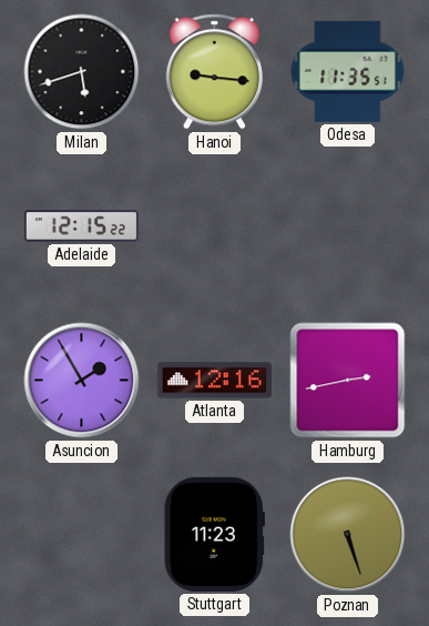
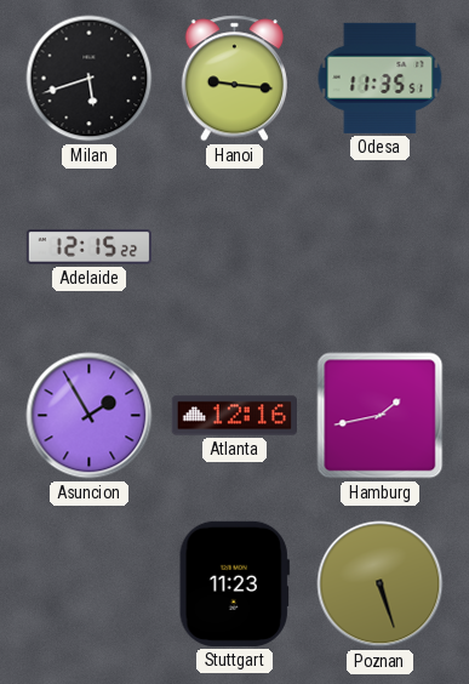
Hamburg: 2:43 -> 1:43 (381, 416)
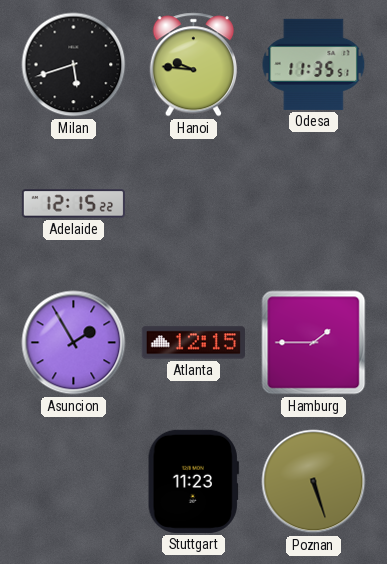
Hanoi: 9:16 -> 9:46 (193, 65)
Atlanta: 12:16 -> 12:15 (193, 343)
Hamburg: 1:43 -> 1:45 (314, 343)
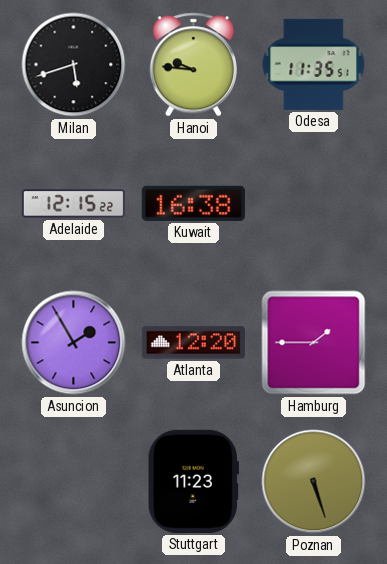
Kuwait: none -> 16:38 (193, 203)
Atlanta: 12:15 -> 12:20 (193, 343)
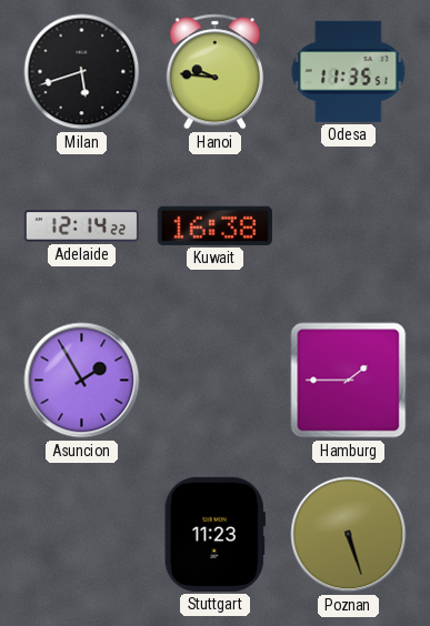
Adelaide: 12:15 -> 12:14 (81, 226)
Atlanta: 12:20 -> none (193, 343)
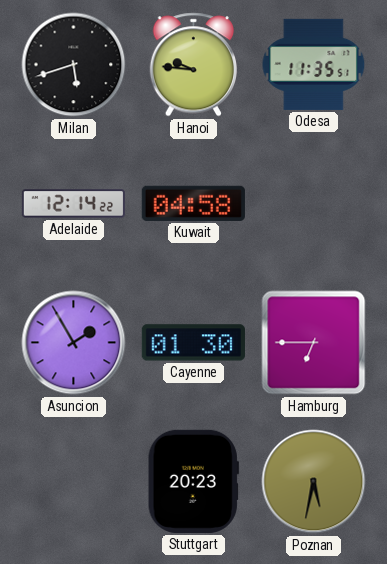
Kuwait: 16:38 -> 04:58 (193, 203)
Cayenne: none -> 01:30 (193, 343)
Hamburg: 1:45 -> 6:45 (314, 343)
Stuttgart: 11:23 -> 20:23 (193, 481)
Poznan: 5:27 -> 5:32 (314, 482)
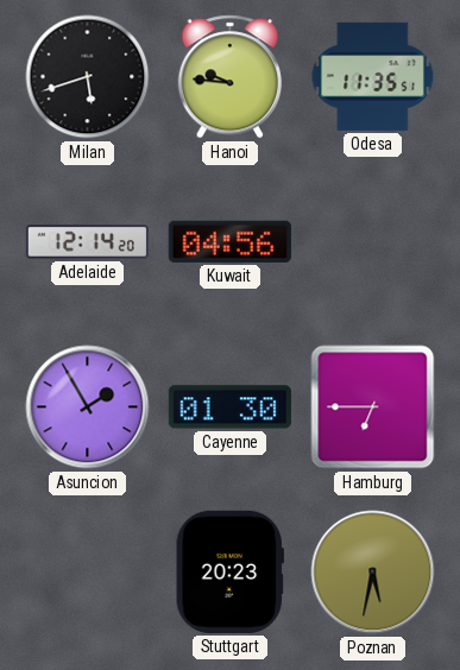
Adelaide: 12:14:22 -> 12:14:20 (87, 242)
Kuwait: 04:58 -> 04:56 (229, 241)
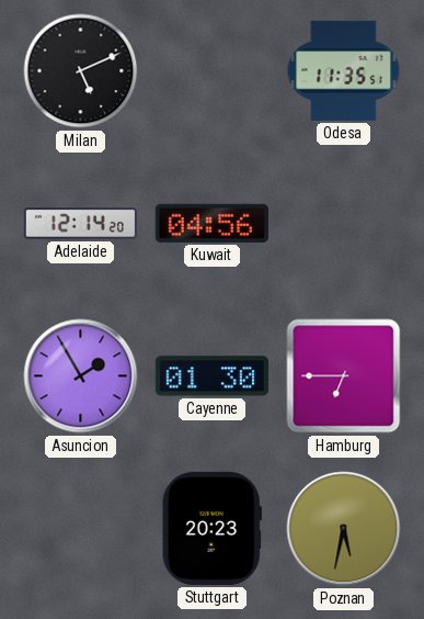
Milan: 5:42 -> 5:11 (81, 71)
Hanoi: 9:46 -> none (229, 77)
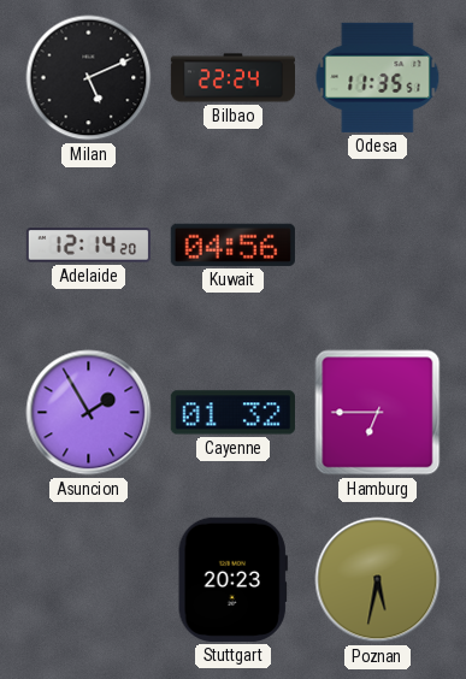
Bilbao: none -> 22:24 (232, 78)
Cayenne: 01:30 -> 01:32 (232, 413)
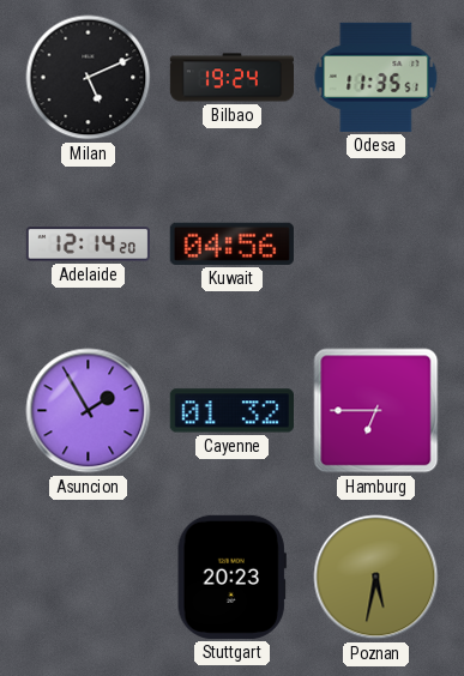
Bilbao: 22:24 -> 19:24 (231, 78)
